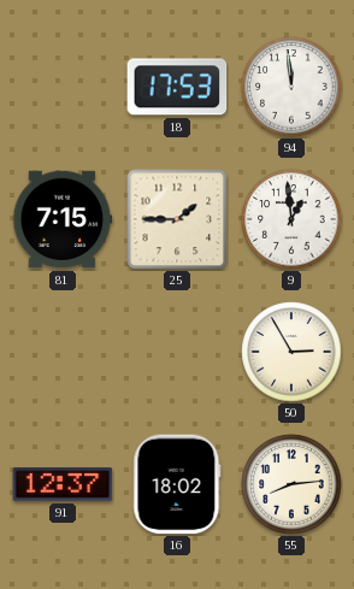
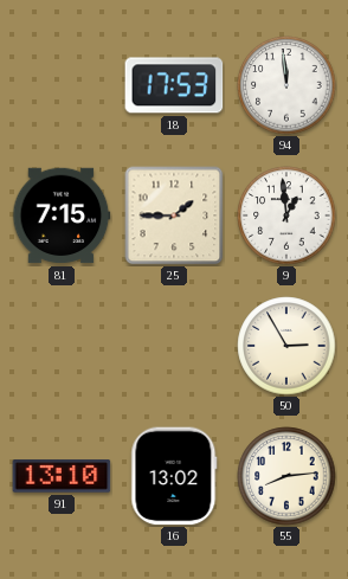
91: 12:37 -> 13:10 (62, 476)
16: 18:02 -> 13:02 (174, 476)
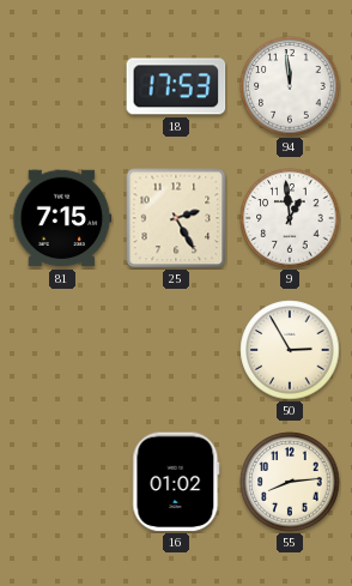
25: 1:45 -> 2:25 (176, 218)
91: 13:10 -> none (62, 476)
16: 13:02 -> 01:02 (176, 482)
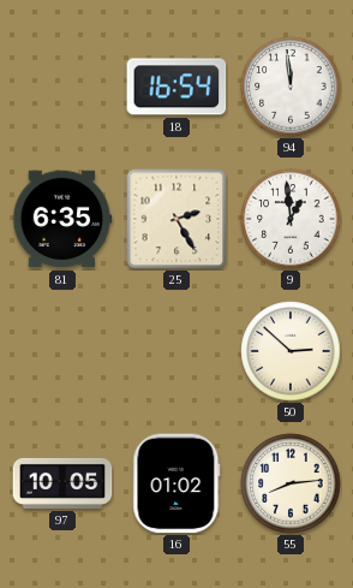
18: 17:53 -> 16:54 (176, 87)
81: 7:15 -> 6:35 (62, 219)
50: 2:55 -> 2:52 (291, 351)
97: none -> 10:05 (62, 483)
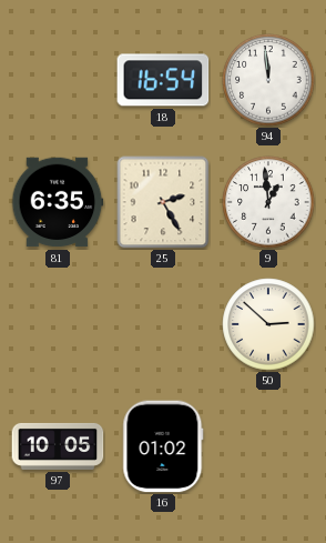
55: 8:14 -> none (291, 483)
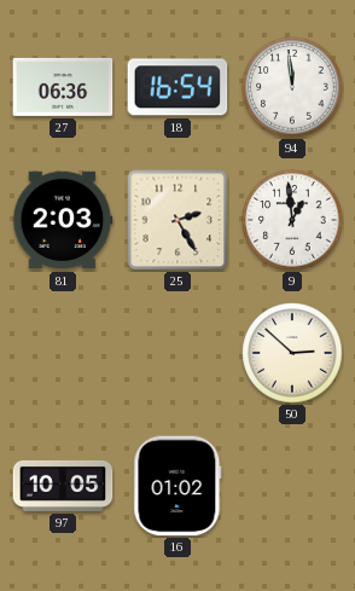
27: none -> 06:36 (63, 87)
81: 6:35 -> 2:03 (63, 220)
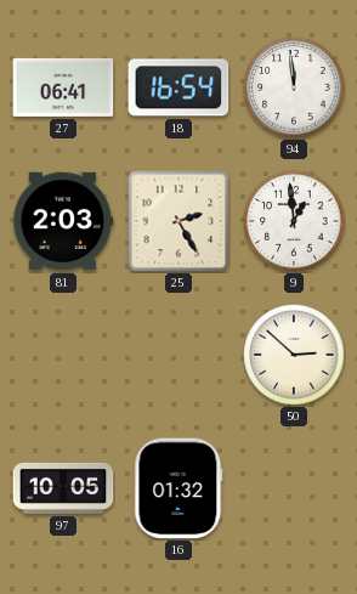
27: 06:36 -> 06:41 (63, 87)
16: 01:02 -> 01:32 (178, 488)
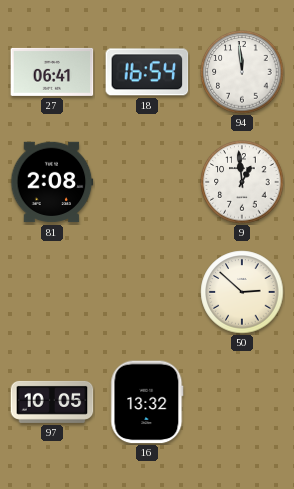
81: 2:03 -> 2:08 (52, 182)
25: 2:25 -> none (178, 221)
16: 01:32 -> 13:32 (147, 402)
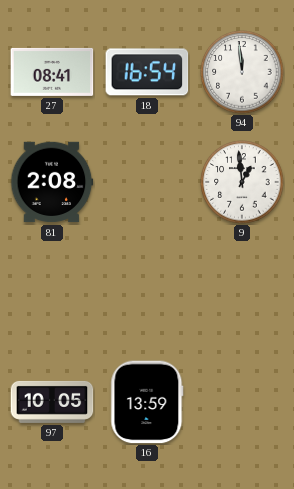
27: 06:41 -> 08:41 (52, 72)
50: 2:52 -> none (242, 292)
16: 13:32 -> 13:59 (147, 402)
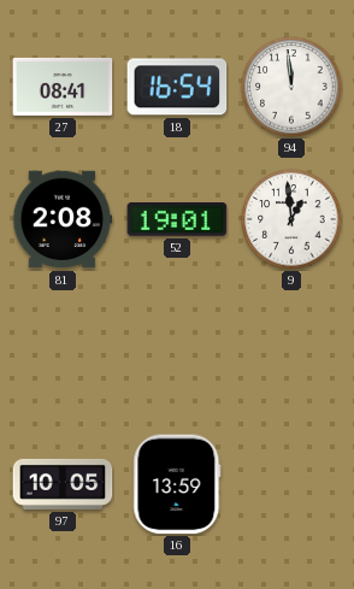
52: none -> 19:01 (177, 220)
